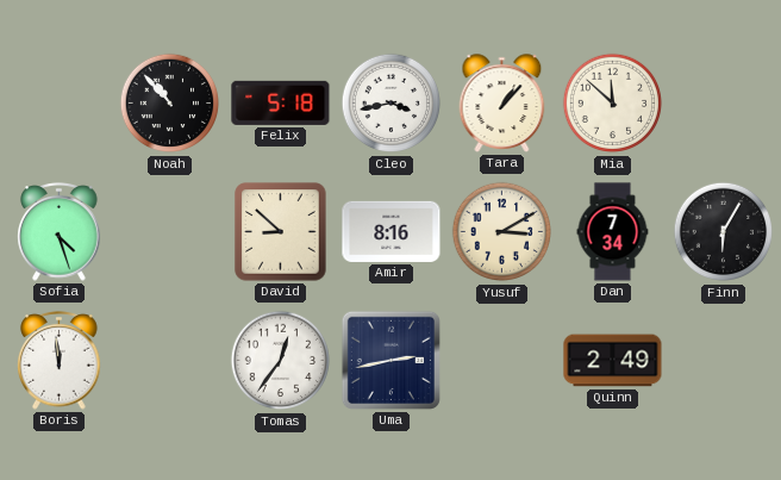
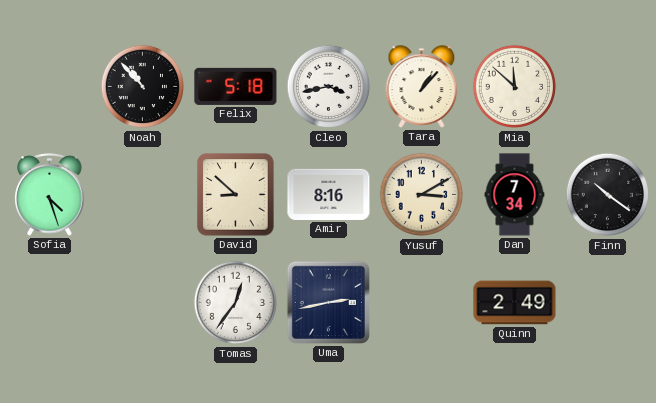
Finn: 6:05 -> 10:21 (608, 195)
Boris: 11:59 -> none (60, 361)
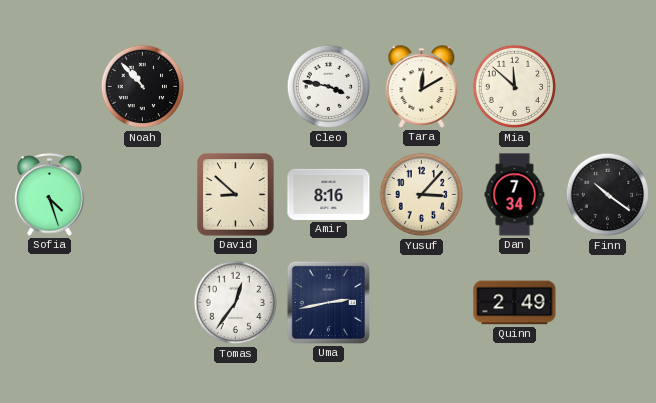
Felix: 5:18 -> none (236, 86)
Cleo: 3:43 -> 3:47 (329, 87)
Tara: 1:07 -> 12:10 (422, 87)
Yusuf: 3:10 -> 3:07 (422, 195)
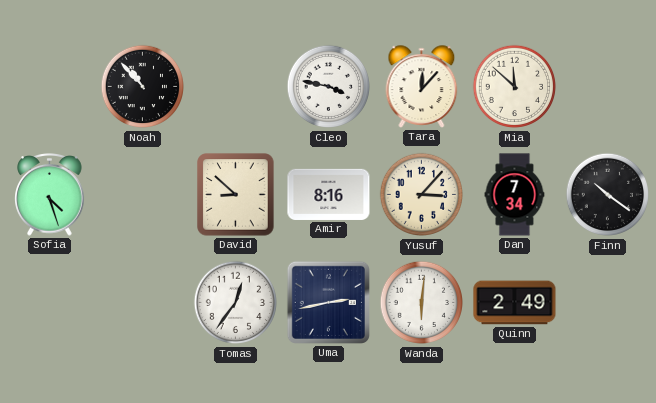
Tara: 12:10 -> 12:07 (422, 87)
Wanda: none -> 6:01 (422, 303)
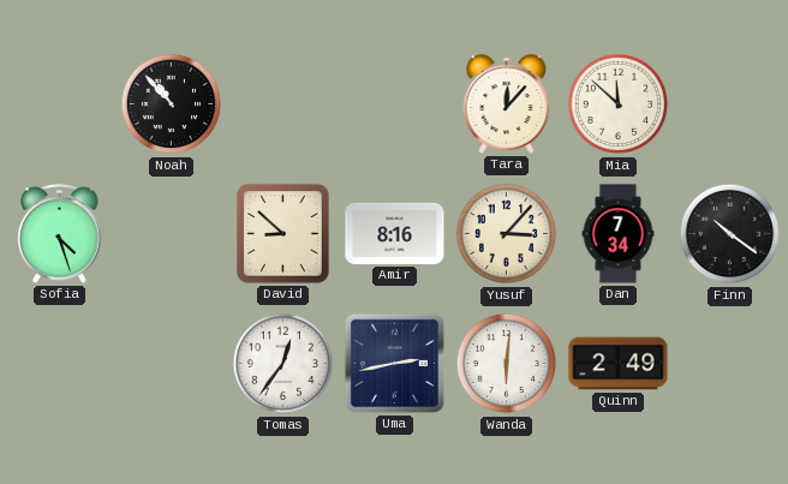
Cleo: 3:47 -> none (329, 87)
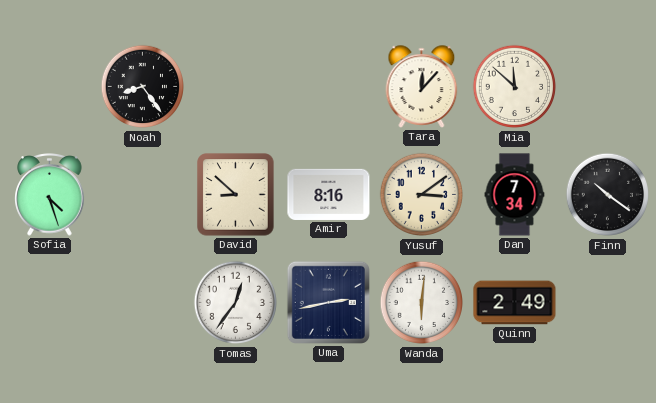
Noah: 10:53 -> 8:24 (143, 87)
Yusuf: 3:07 -> 3:09 (422, 195)
